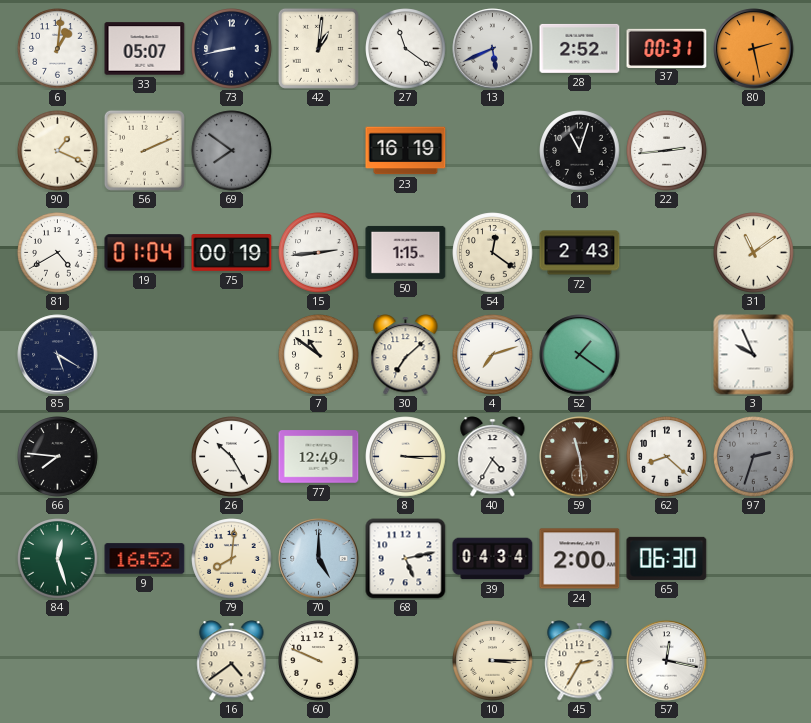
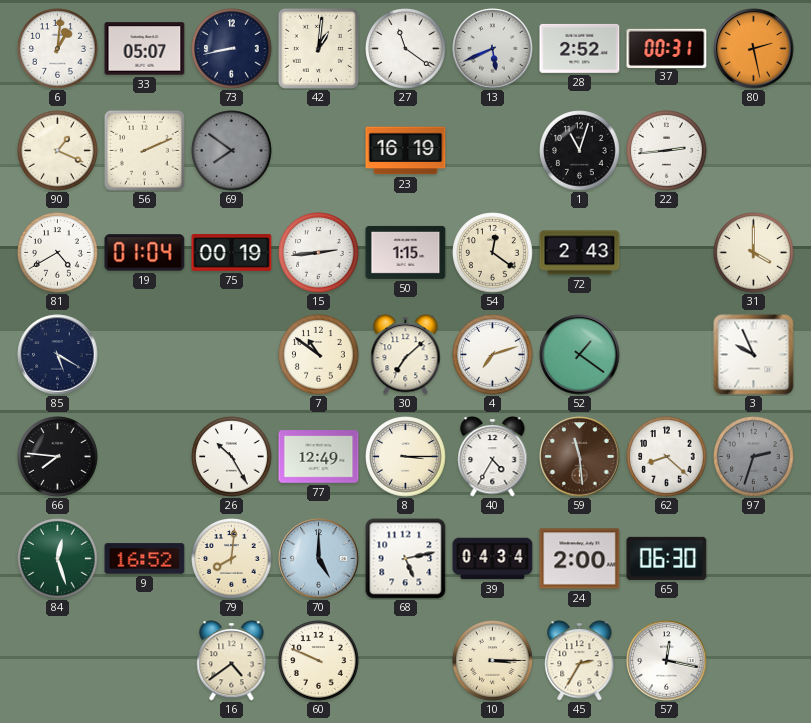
31: 11:09 -> 4:00 (754, 253)
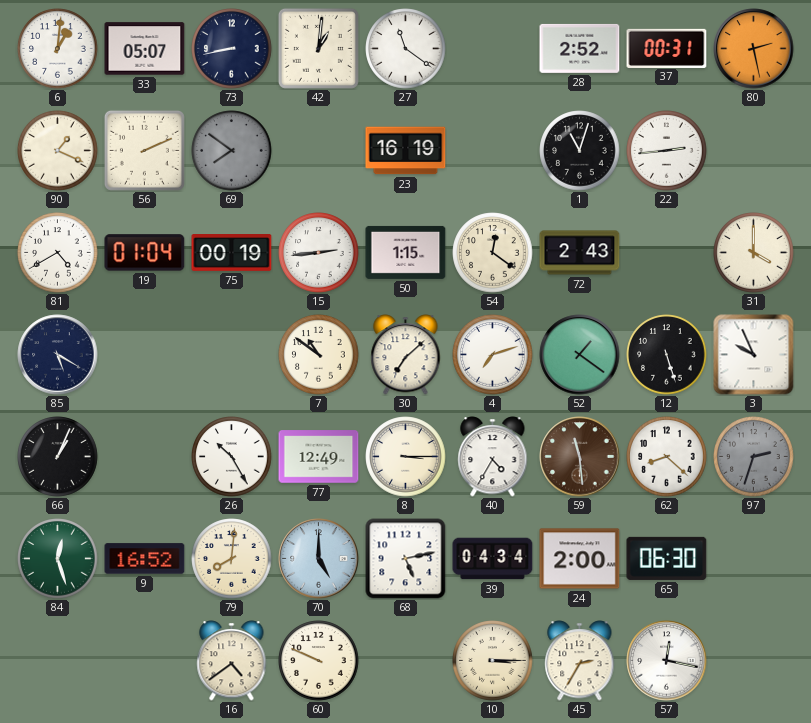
13: 5:41 -> none (493, 49)
12: none -> 5:27 (667, 355)
66: 7:46 -> 1:04 (58, 457)
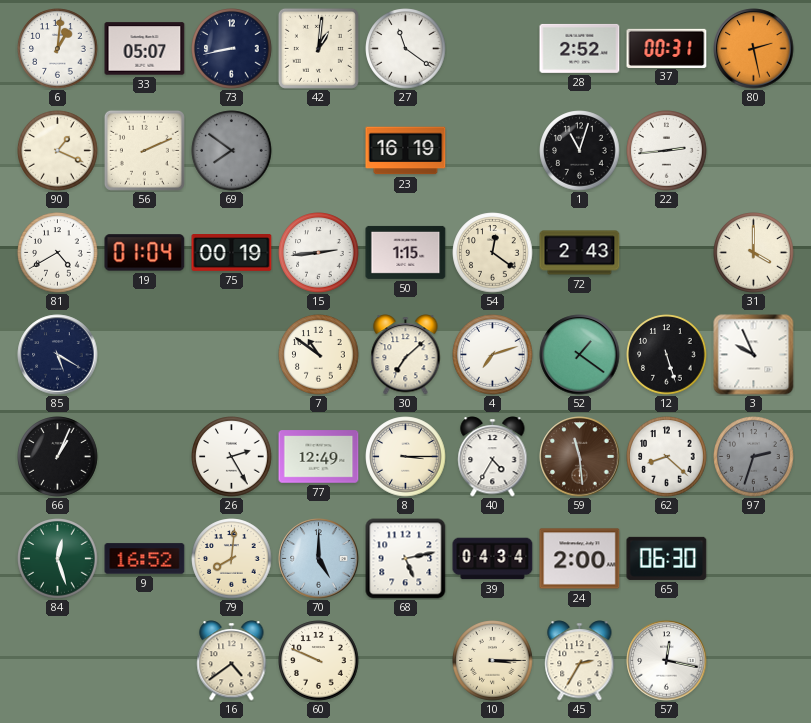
26: 10:25 -> 2:25 (232, 457)
